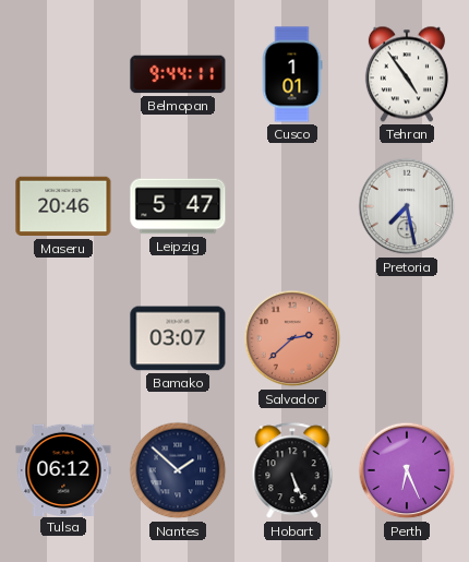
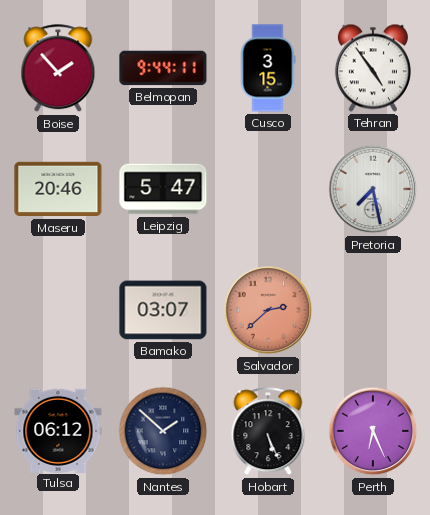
Boise: none -> 1:53 (58, 69)
Cusco: 1:01 -> 3:15 (268, 68)
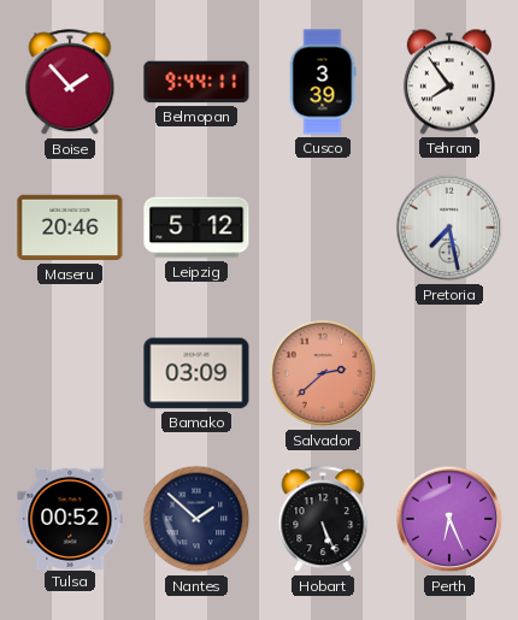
Cusco: 3:15 -> 3:39 (323, 82)
Tehran: 4:54 -> 7:54 (449, 82)
Leipzig: 5:47 -> 5:12 (196, 228)
Bamako: 03:07 -> 03:09 (196, 373)
Tulsa: 06:12 -> 00:52 (70, 518)
